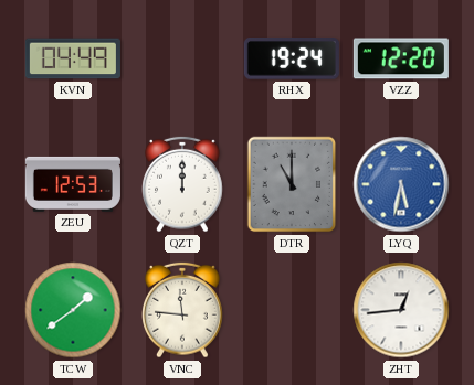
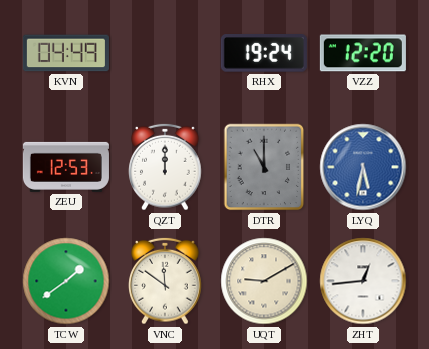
VNC: 11:46 -> 11:51 (165, 281)
UQT: none -> 9:10 (264, 281)
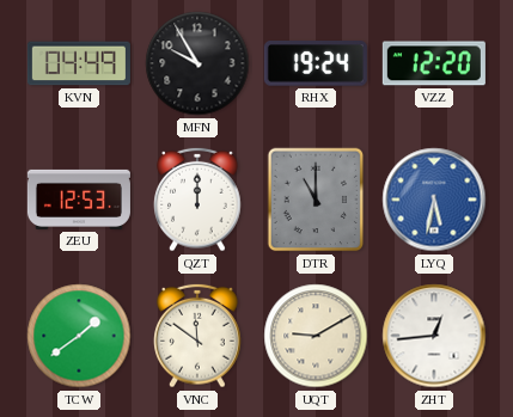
MFN: none -> 9:55 (197, 63)
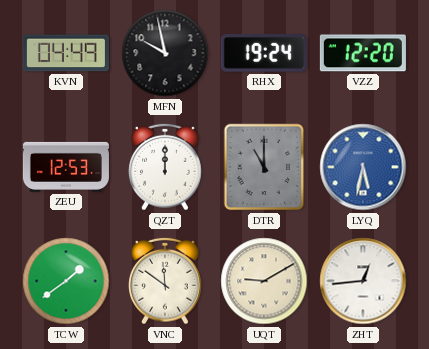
MFN: 9:55 -> 9:58 (165, 53)
